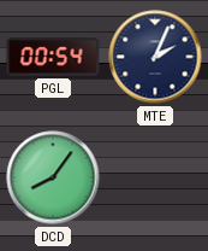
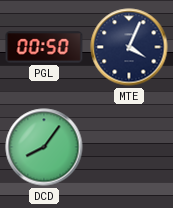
PGL: 00:54 -> 00:50 (44, 47)
MTE: 2:04 -> 4:04 (129, 47)
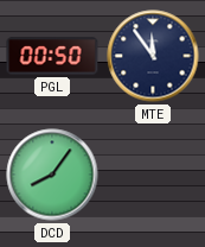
MTE: 4:04 -> 11:54 (153, 56)
